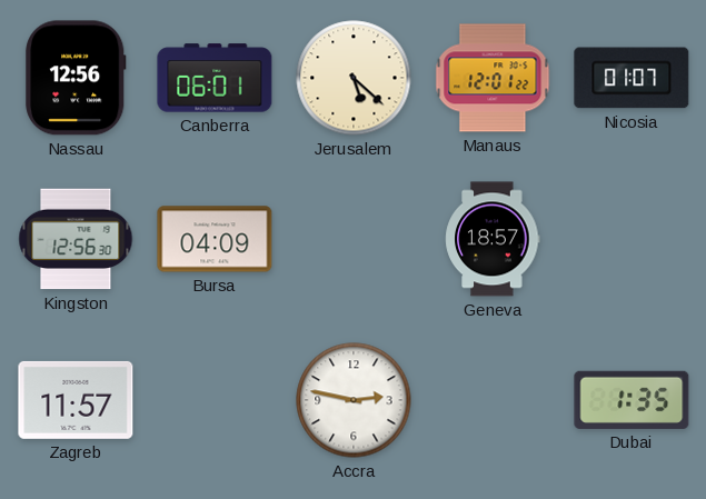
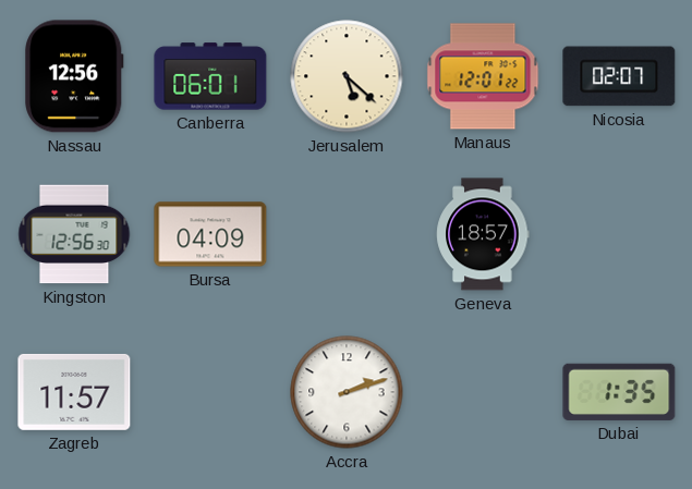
Nicosia: 01:07 -> 02:07 (619, 76)
Accra: 2:47 -> 2:12 (347, 392)
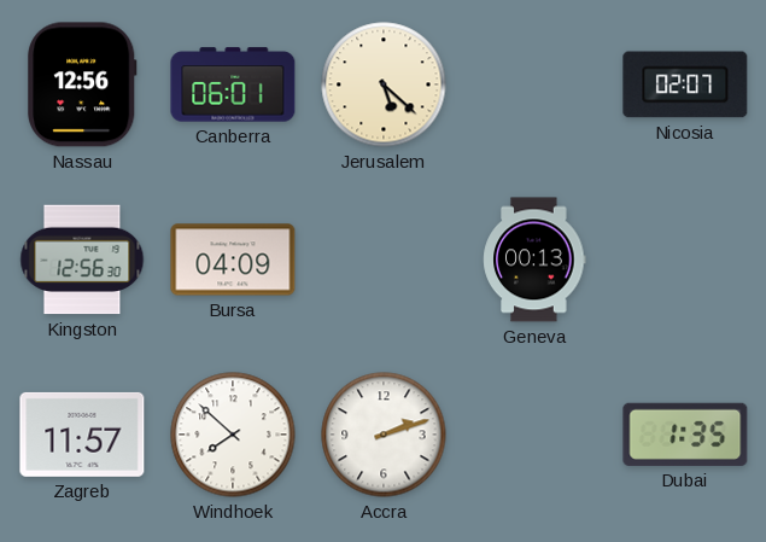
Manaus: 12:01 -> none (483, 76)
Geneva: 18:57 -> 00:13 (534, 260)
Windhoek: none -> 7:52 (233, 435)
